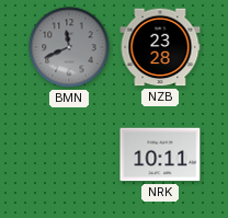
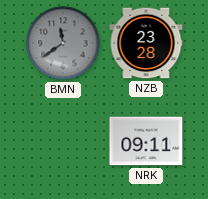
BMN: 11:41 -> 11:39 (63, 43)
NRK: 10:11 -> 09:11 (146, 141)
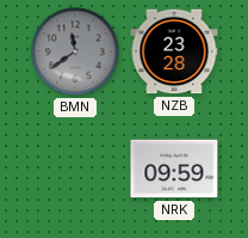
NRK: 09:11 -> 09:59 (174, 169)
